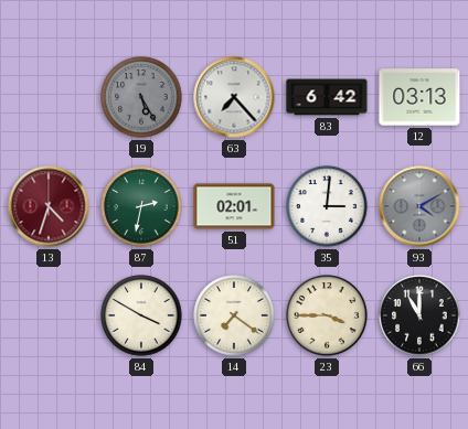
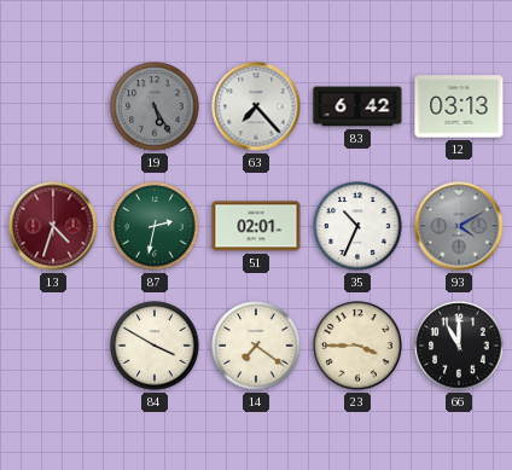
35: 3:01 -> 10:34 (357, 226)
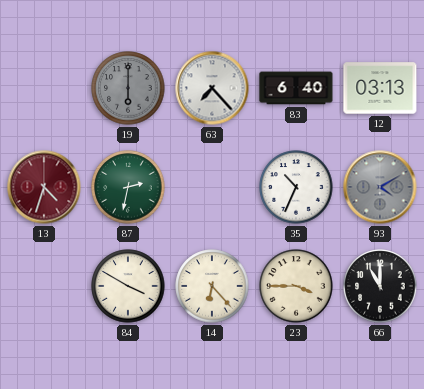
19: 5:25 -> 6:00 (128, 88)
83: 6:42 -> 6:40 (296, 88)
51: 02:01 -> none (256, 226)
14: 7:21 -> 6:23 (212, 286)
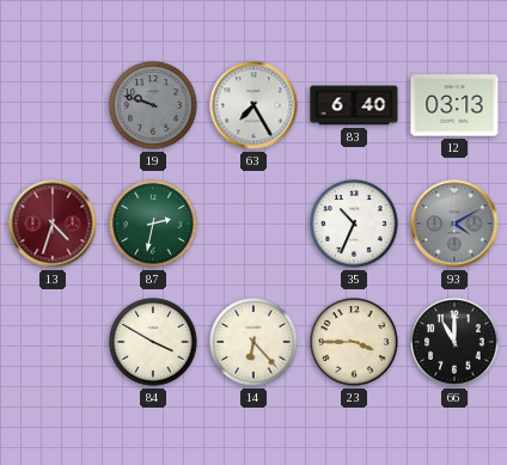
19: 6:00 -> 9:48 (153, 105)
63: 7:23 -> 7:25 (253, 105)
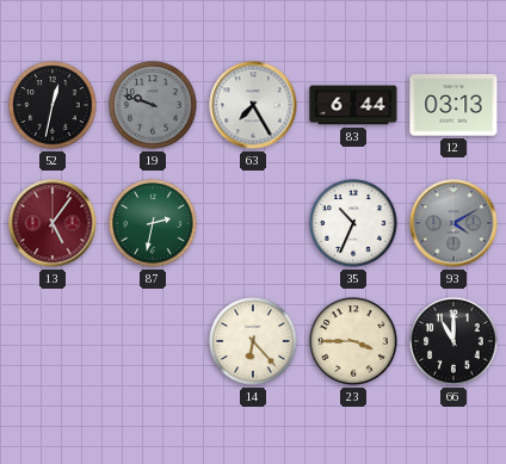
52: none -> 12:32 (53, 105)
83: 6:40 -> 6:44 (353, 105)
13: 4:33 -> 5:06 (53, 223)
84: 3:50 -> none (153, 342)
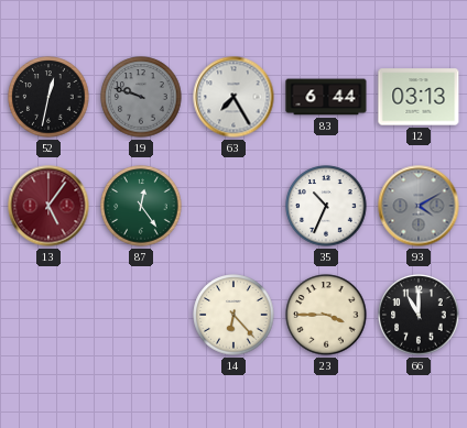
87: 2:32 -> 12:24 (141, 206)
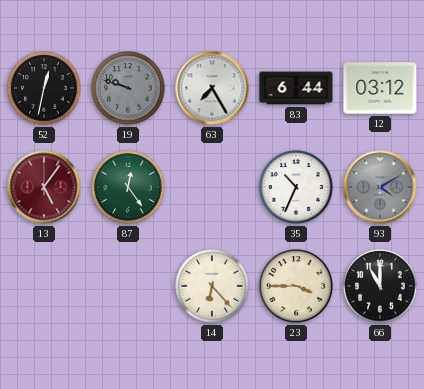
12: 03:13 -> 03:12 (380, 88)
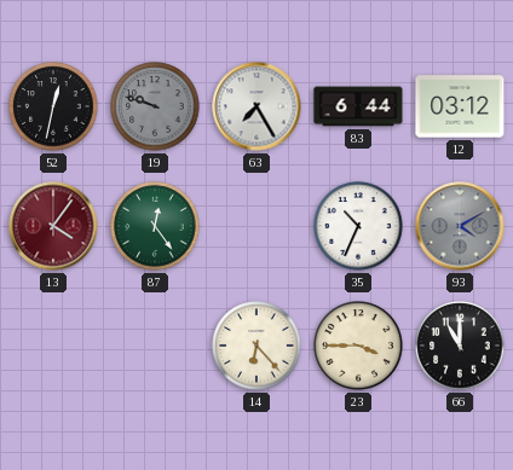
13: 5:06 -> 4:06 (53, 226)
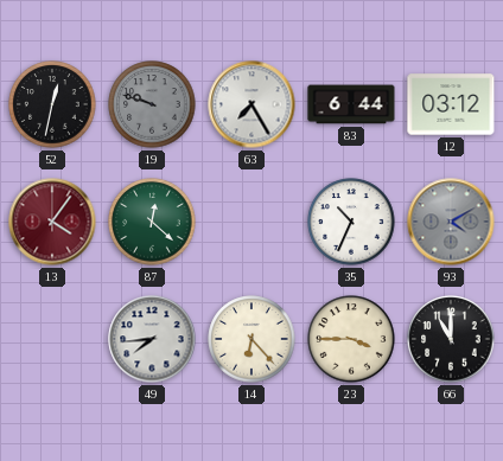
87: 12:24 -> 12:22 (152, 222)
49: none -> 7:44 (152, 339)
